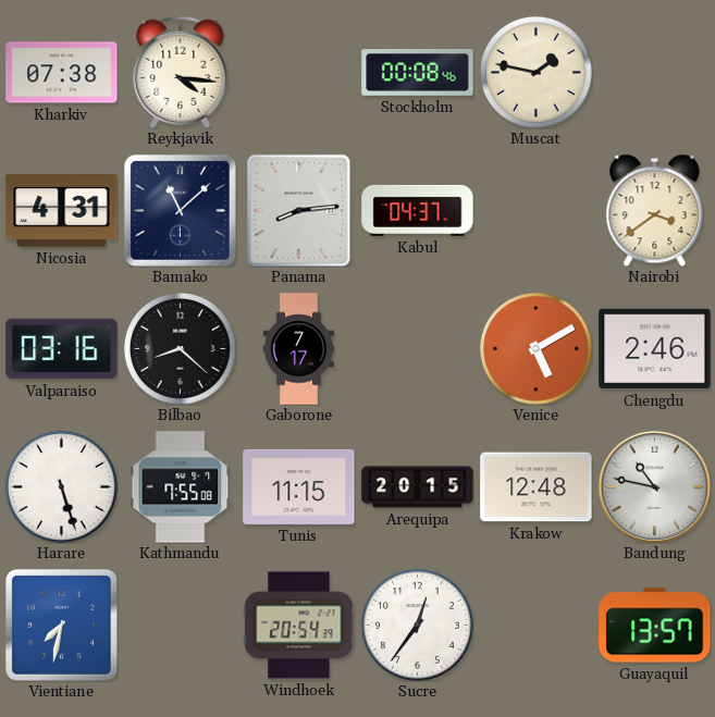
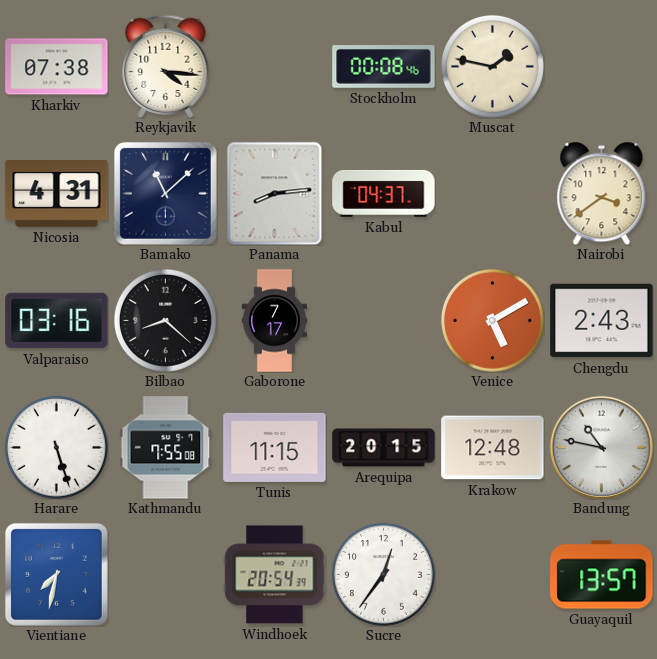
Chengdu: 2:46 -> 2:43 (602, 321)
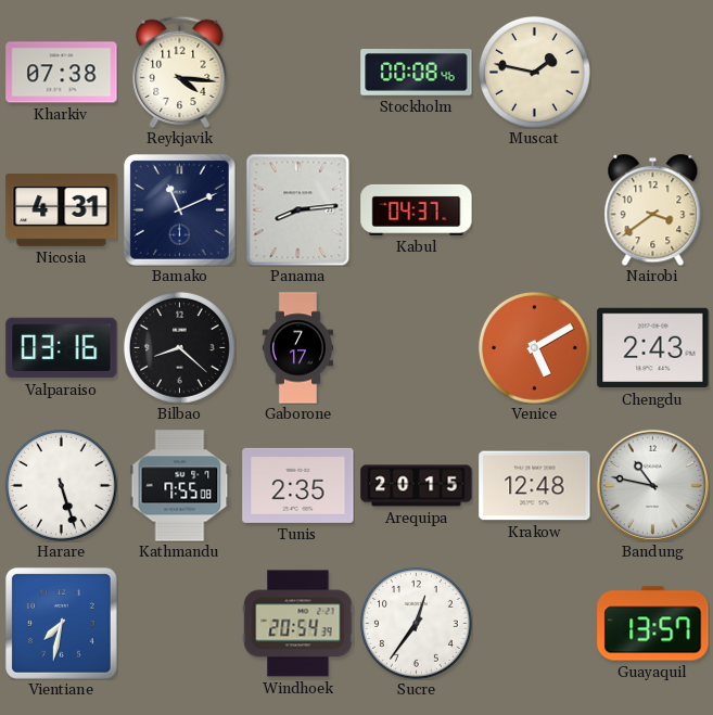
Bamako: 11:08 -> 11:11 (179, 209)
Tunis: 11:15 -> 2:35 (298, 485)
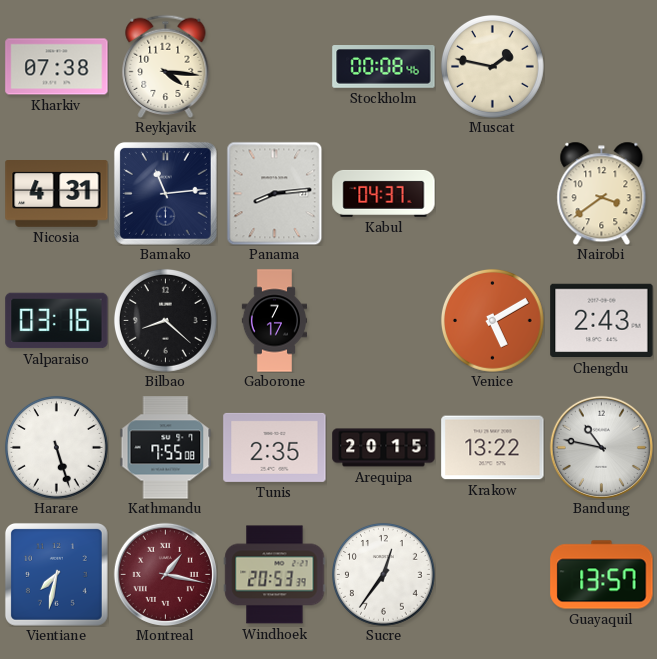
Bamako: 11:11 -> 11:14 (165, 193)
Krakow: 12:48 -> 13:22 (493, 448)
Montreal: none -> 1:17 (165, 574)
Windhoek: 20:54 -> 20:53 (275, 575)
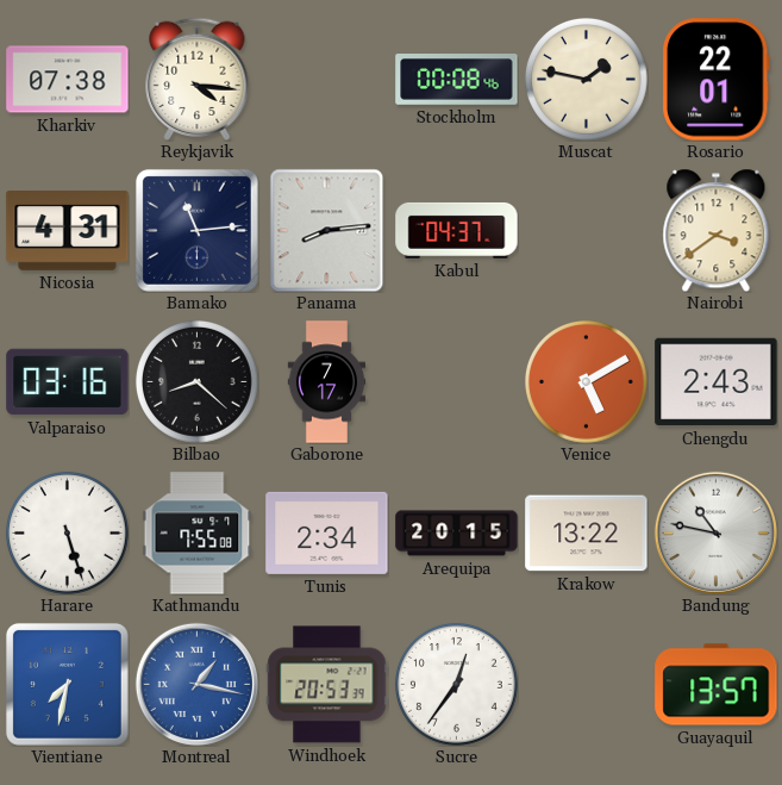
Rosario: none -> 22:01 (715, 80)
Tunis: 2:35 -> 2:34 (327, 532)
Montreal dial: burgundy -> blue (196, 684)
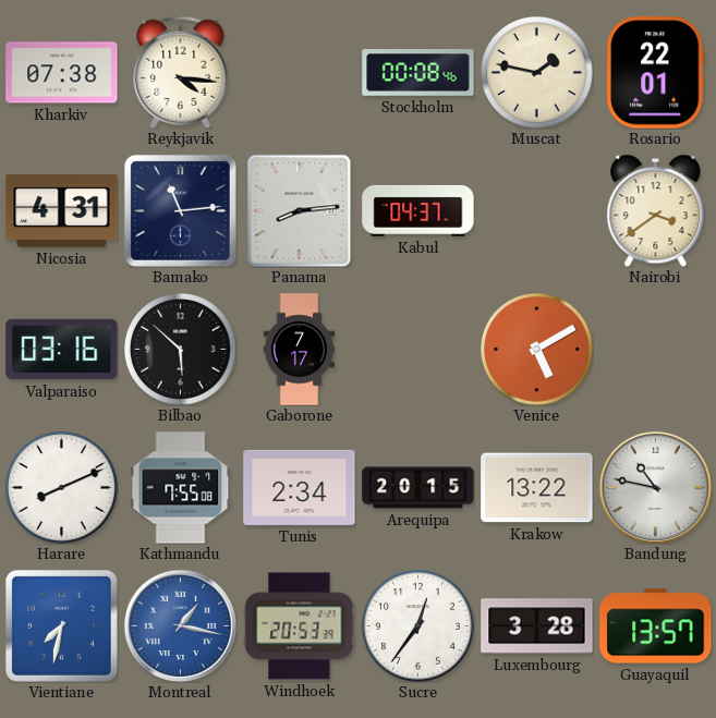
Bilbao: 8:22 -> 5:52 (181, 350)
Chengdu: 2:43 -> none (717, 382)
Harare: 5:27 -> 8:11 (62, 488)
Luxembourg: none -> 3:28 (537, 626)
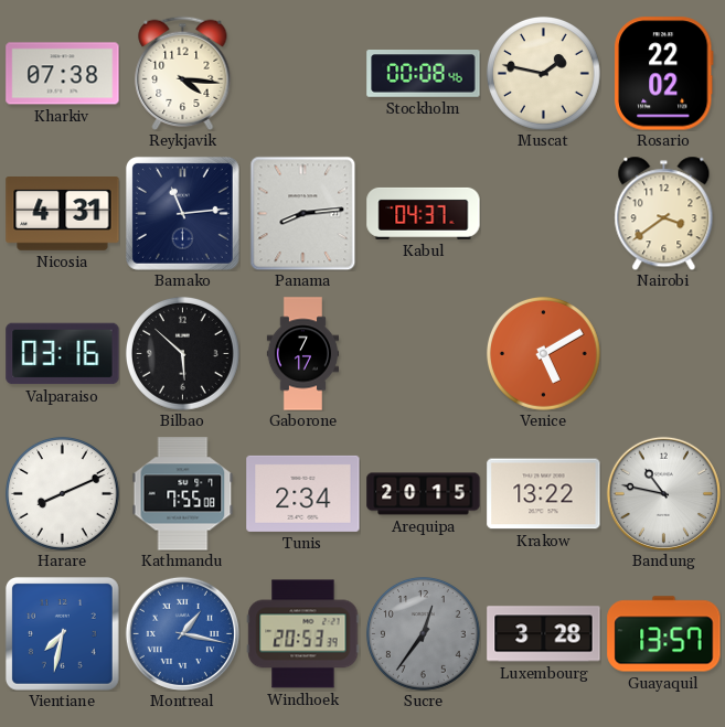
Rosario: 22:01 -> 22:02 (663, 74)
Sucre dial: white -> grey (424, 634)
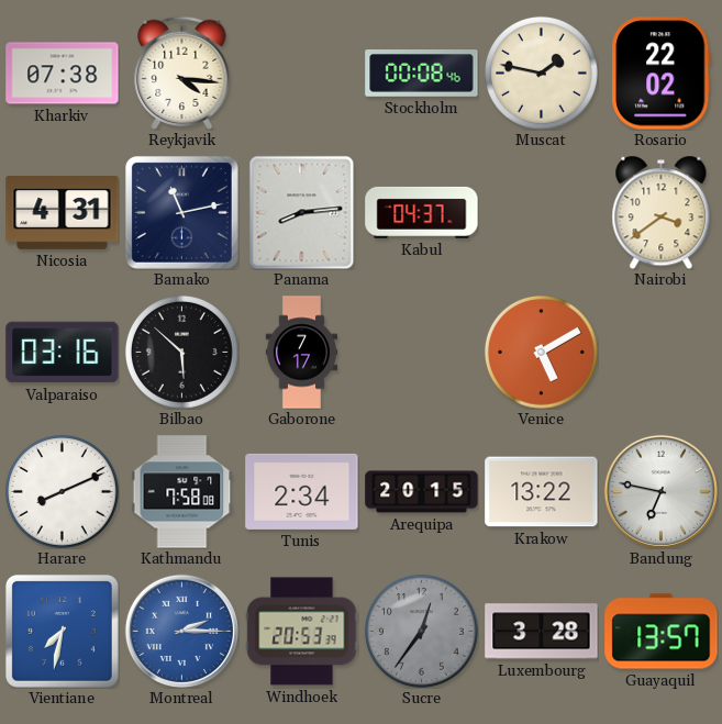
Bamako: 11:14 -> 11:13 (181, 212)
Kathmandu: 7:55 -> 7:58 (182, 492)
Bandung: 10:47 -> 6:47 (660, 491)
Montreal: 1:17 -> 2:15 (181, 631)
